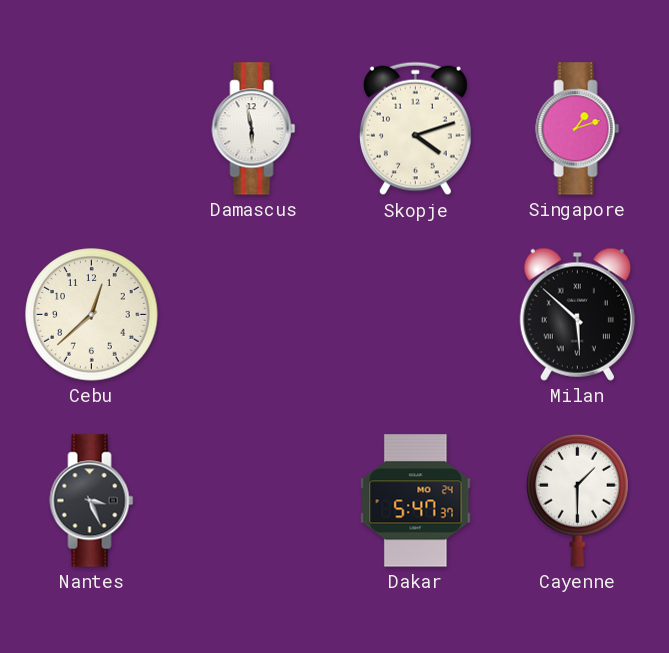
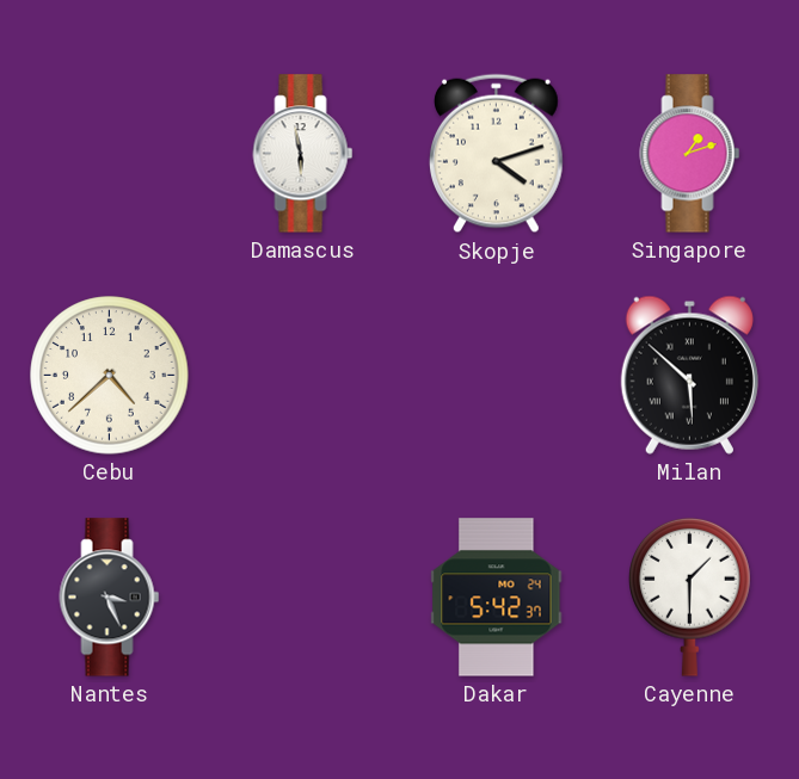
Cebu: 12:38 -> 4:38 (110, 376)
Dakar: 5:47 -> 5:42 (497, 598)
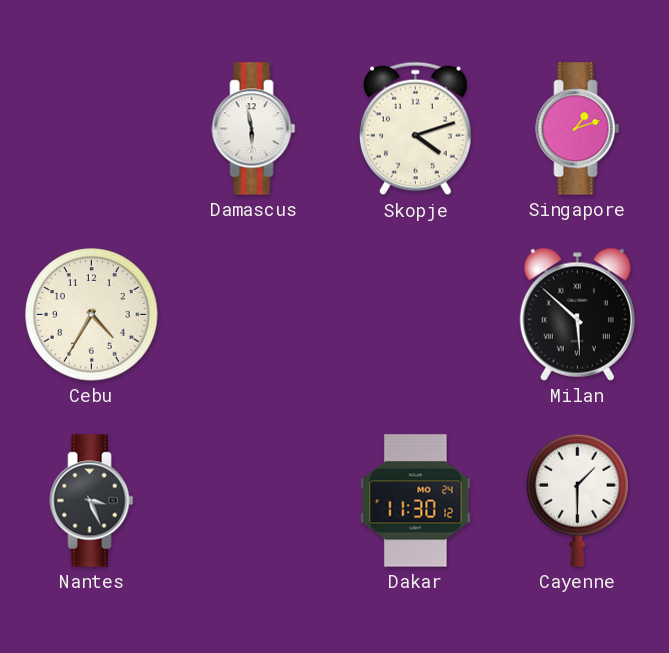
Cebu: 4:38 -> 4:35 (92, 315)
Dakar: 5:42 -> 11:30 (416, 501)
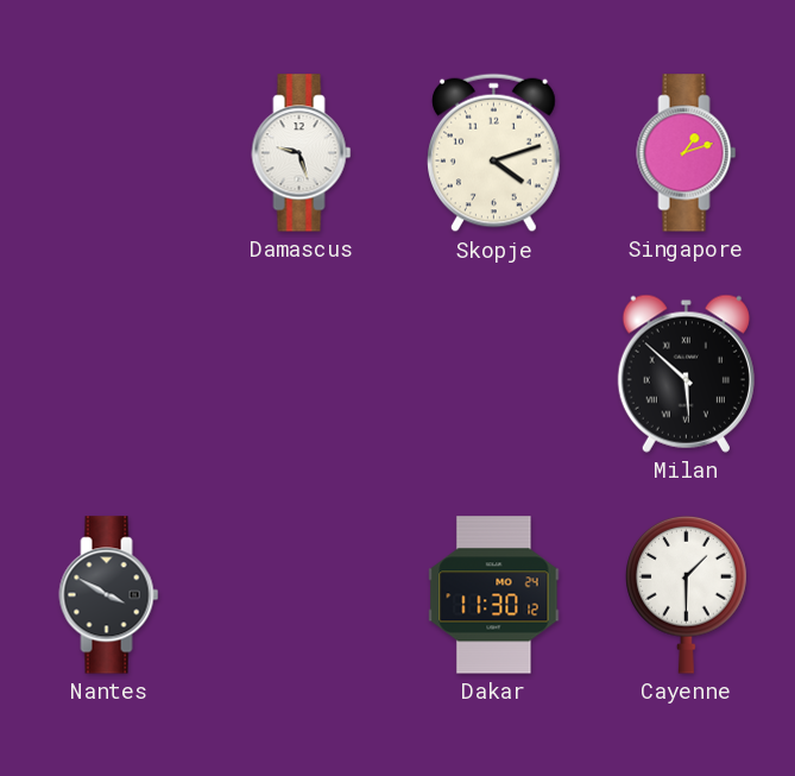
Damascus: 5:58 -> 9:27 (302, 153)
Cebu: 4:35 -> none (92, 315)
Nantes: 3:26 -> 3:50 (109, 595)
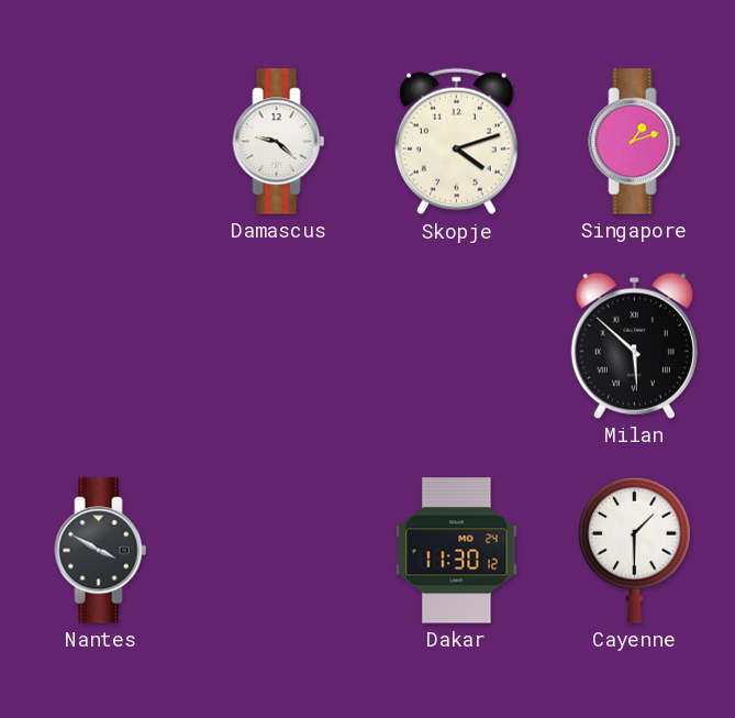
Damascus: 9:27 -> 9:22 (279, 142)
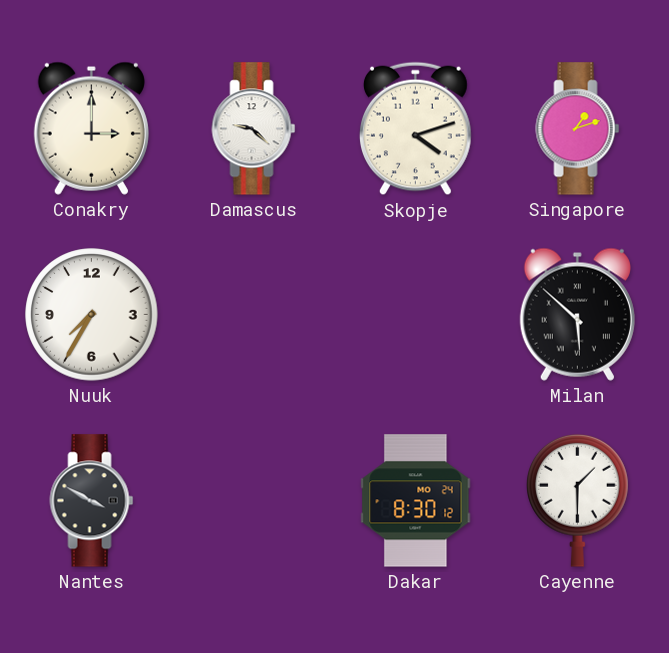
Conakry: none -> 3:00 (91, 128)
Nuuk: none -> 7:35 (92, 315)
Dakar: 11:30 -> 8:30 (416, 501)
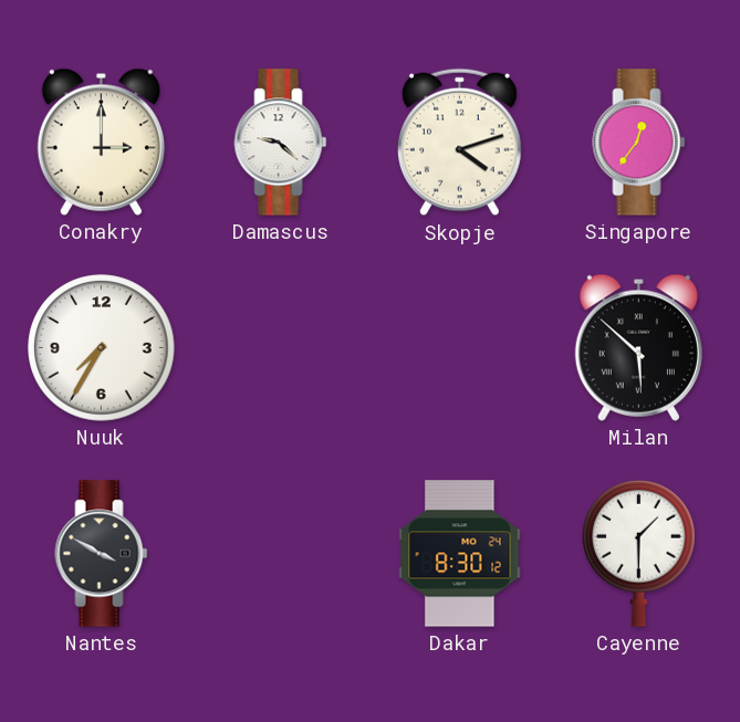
Singapore: 1:12 -> 12:36 (639, 143)
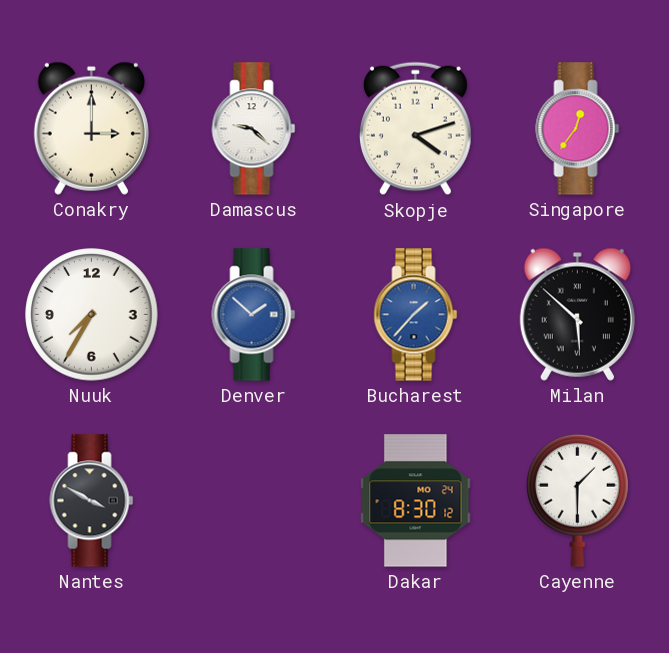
Denver: none -> 1:52 (254, 315)
Bucharest: none -> 1:37 (416, 315)
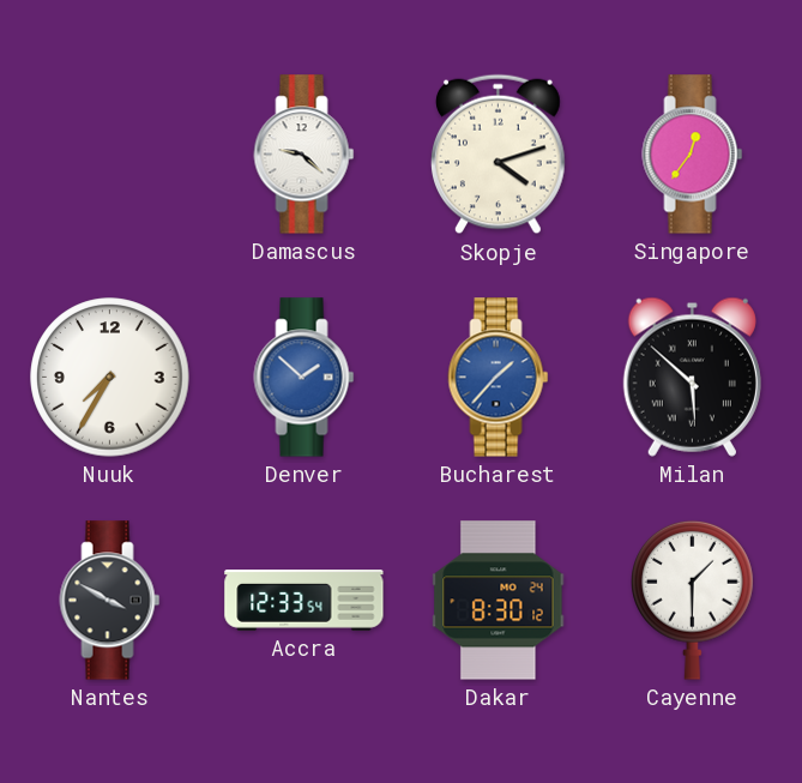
Conakry: 3:00 -> none (91, 128)
Accra: none -> 12:33 (304, 601)
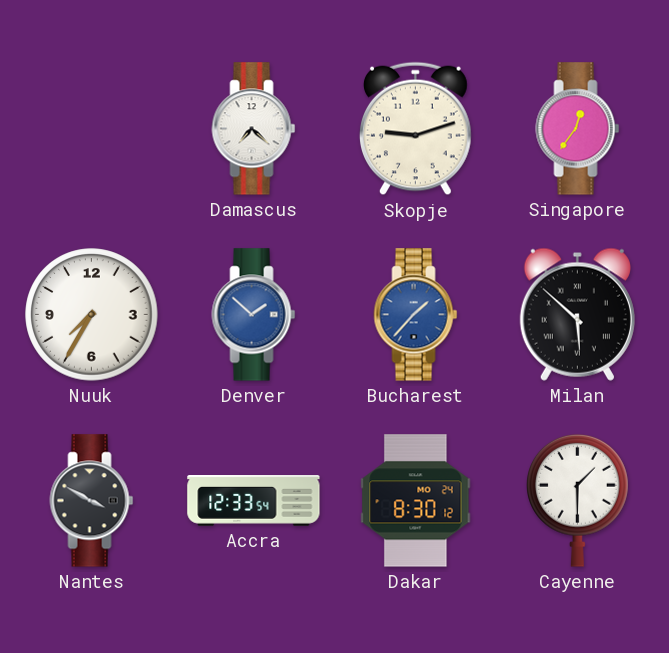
Damascus: 9:22 -> 7:22 (254, 129)
Skopje: 4:12 -> 9:12 (415, 129)
